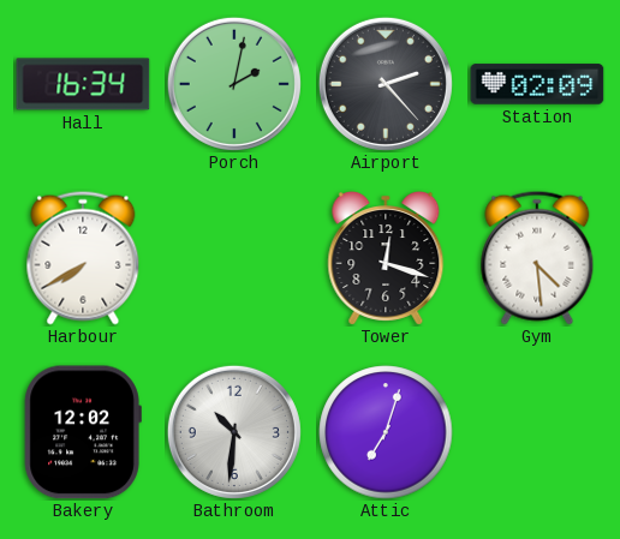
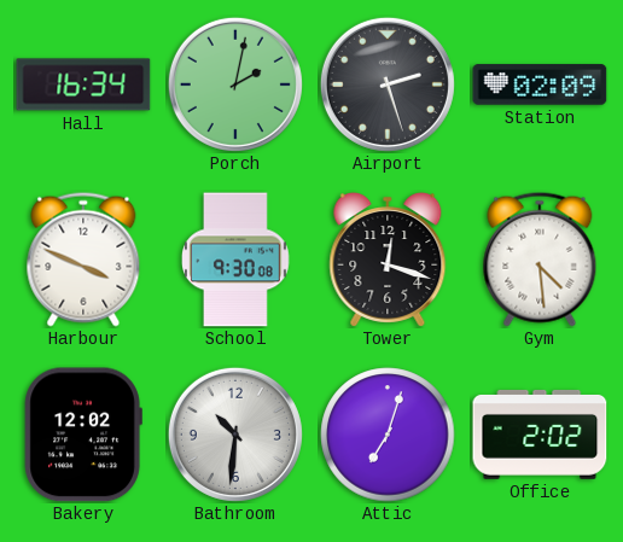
Airport: 2:23 -> 2:27 (388, 84)
Harbour: 7:40 -> 3:49 (83, 260)
School: none -> 9:30 (237, 260)
Office: none -> 2:02 (540, 435)
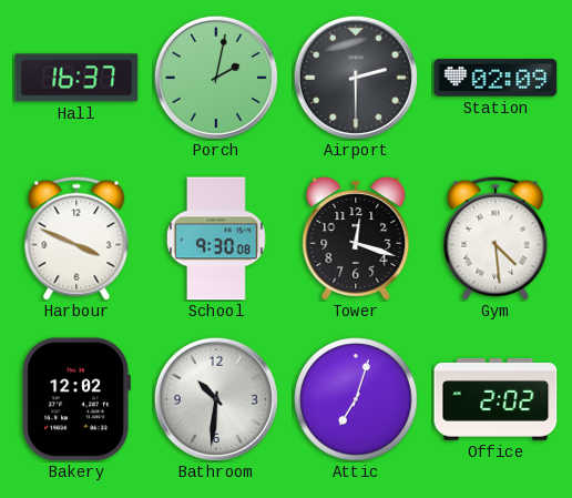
Hall: 16:34 -> 16:37 (76, 78)
Airport: 2:27 -> 2:30 (356, 78)
